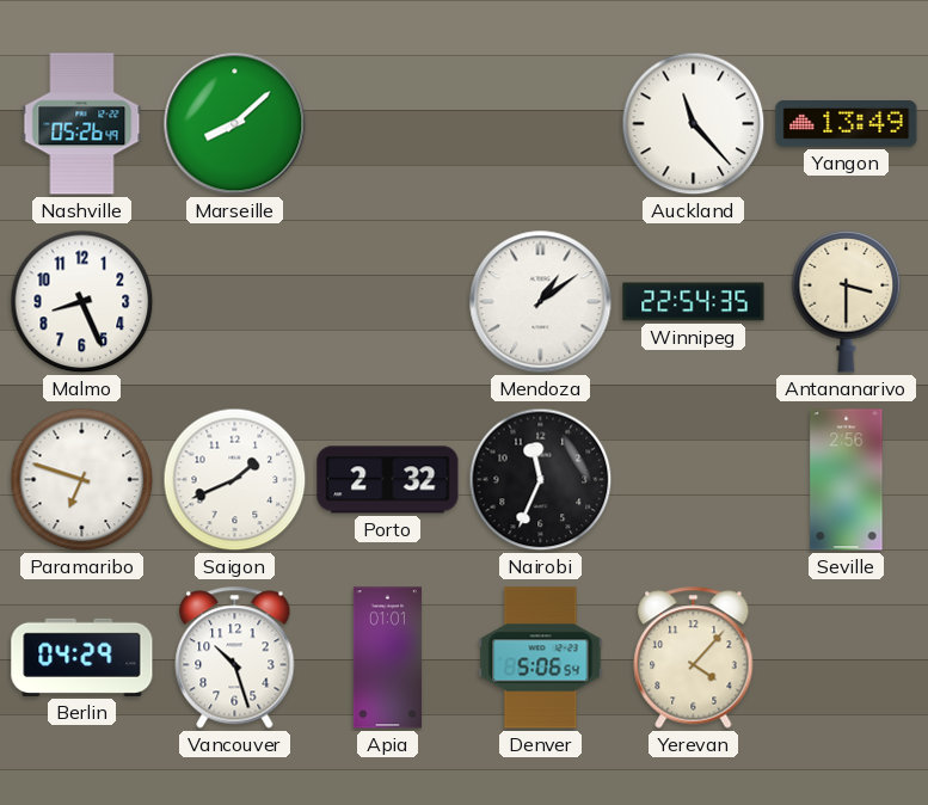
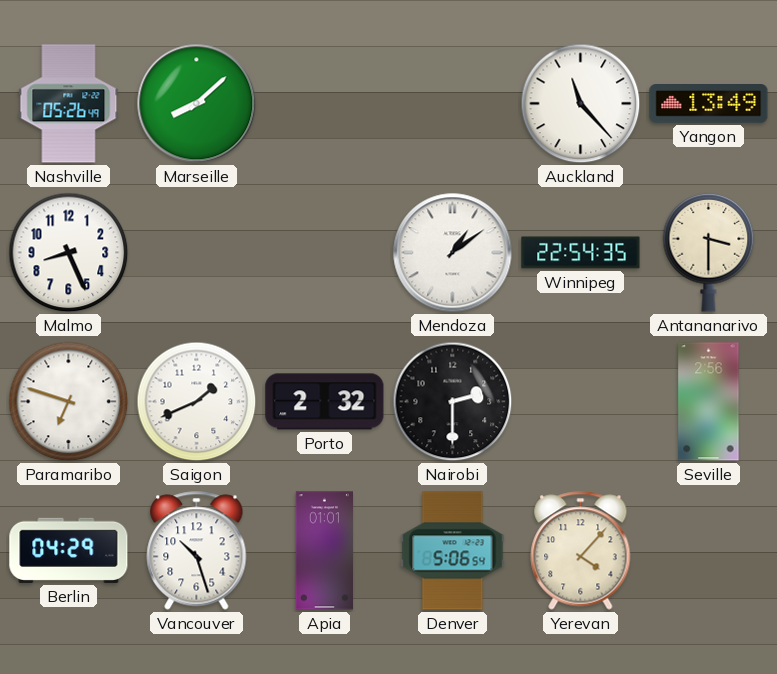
Nairobi: 11:34 -> 2:30 (453, 402)
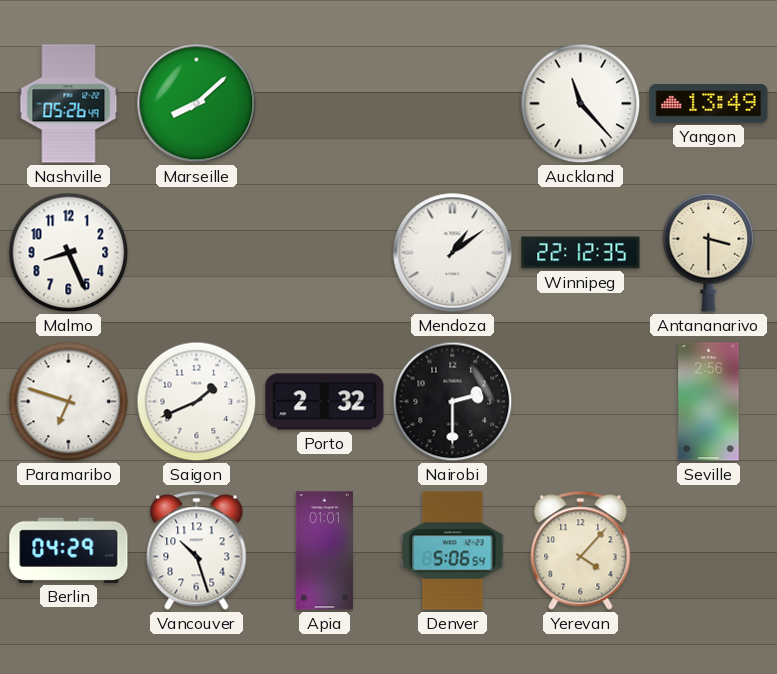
Winnipeg: 22:54 -> 22:12 (581, 253)
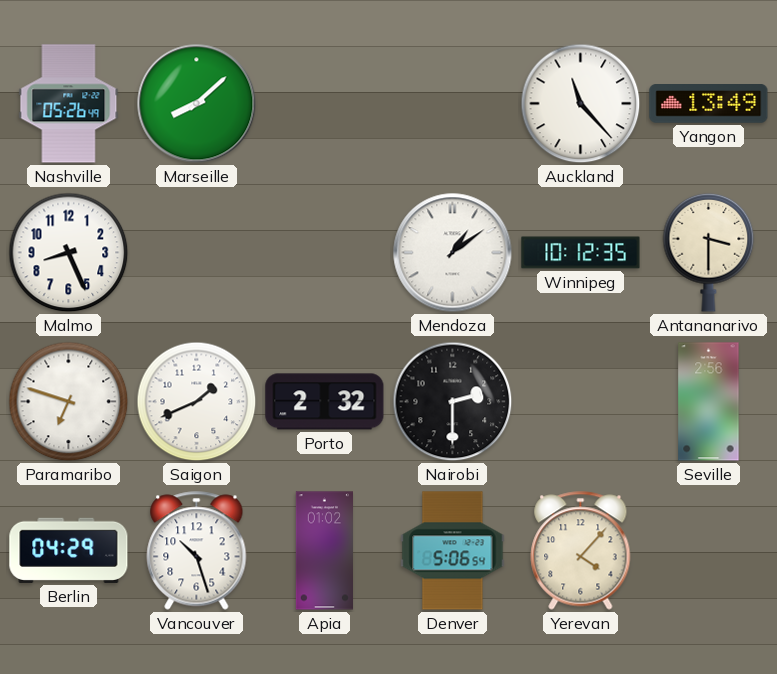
Winnipeg: 22:12 -> 10:12 (581, 253)
Apia: 01:01 -> 01:02 (324, 551)
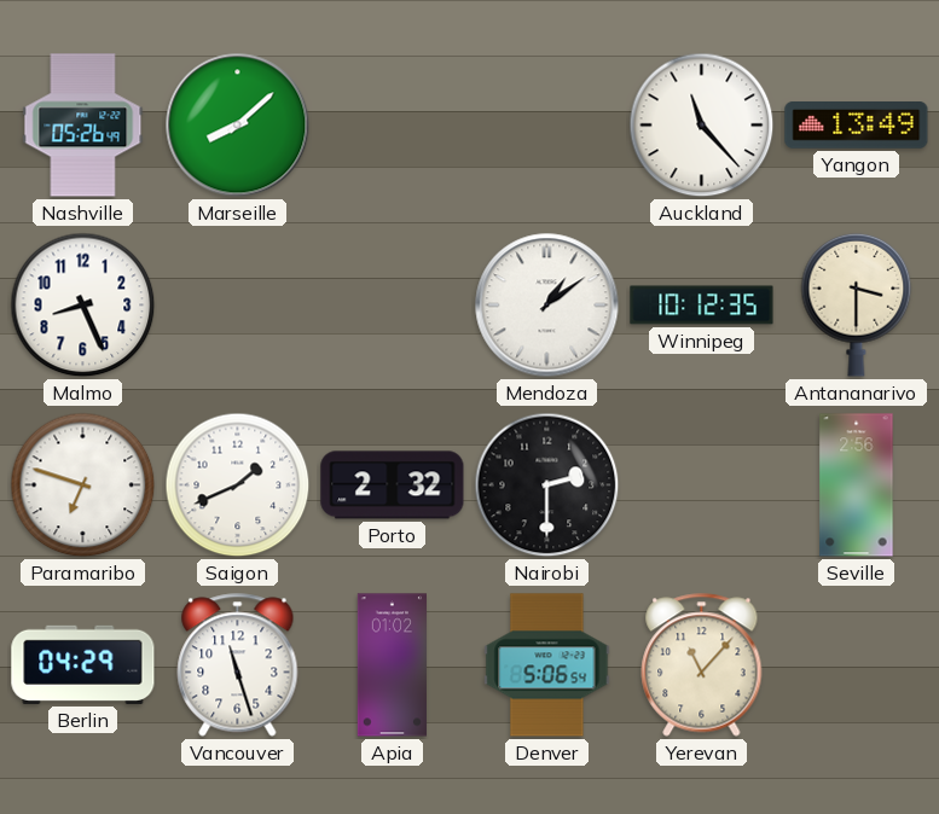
Vancouver: 10:27 -> 11:27 (238, 665)
Yerevan: 4:07 -> 11:07 (702, 665)
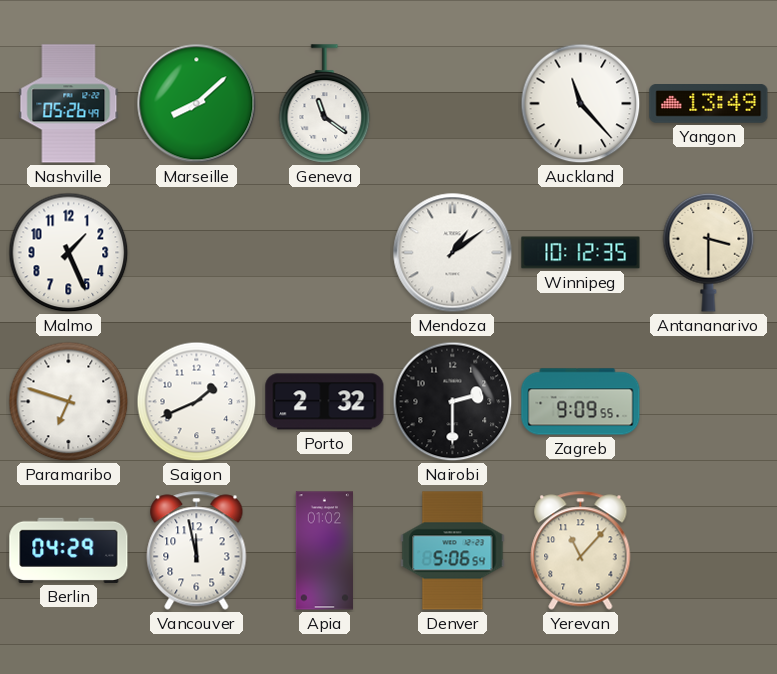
Geneva: none -> 11:21 (325, 104)
Malmo: 8:26 -> 1:26 (69, 253)
Zagreb: none -> 9:09 (581, 402)
Seville: 2:56 -> none (857, 486)
Vancouver: 11:27 -> 11:58 (197, 551)
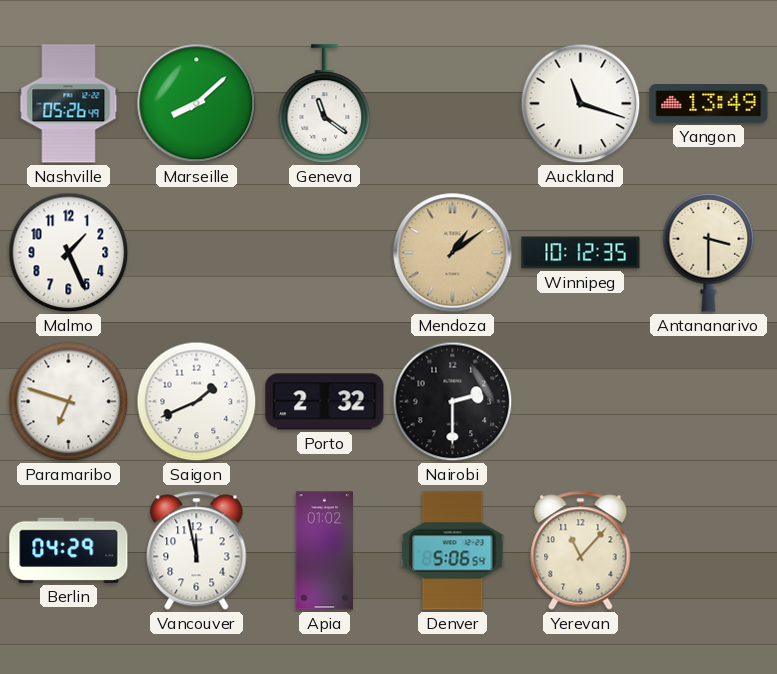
Auckland: 11:23 -> 11:18 (581, 104)
Mendoza dial: white -> champagne (453, 253)
Zagreb: 9:09 -> none (581, 402)
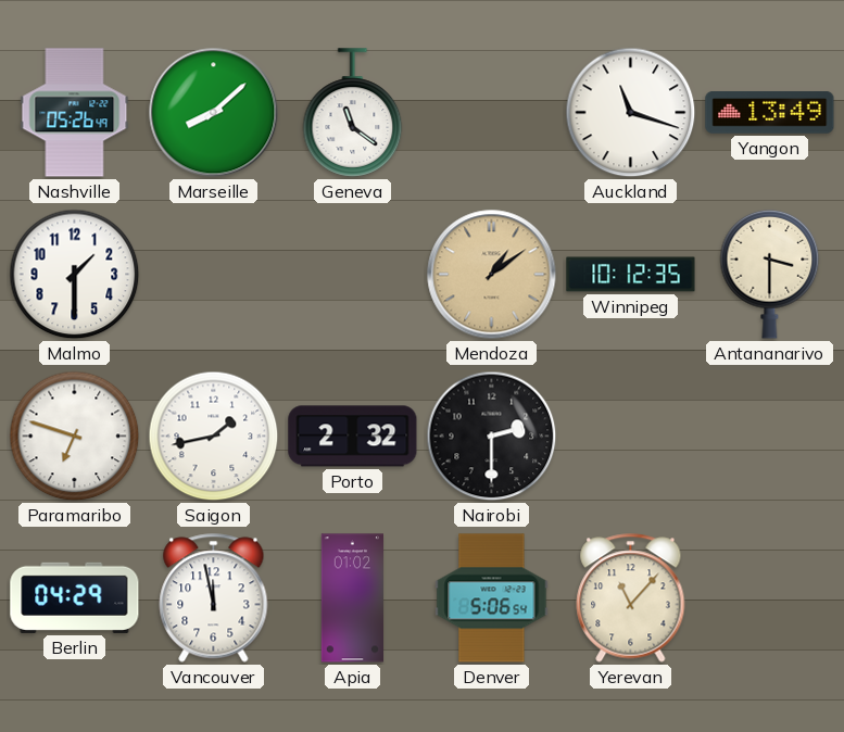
Malmo: 1:26 -> 1:30 (75, 275)
Saigon: 1:41 -> 1:43 (214, 437)
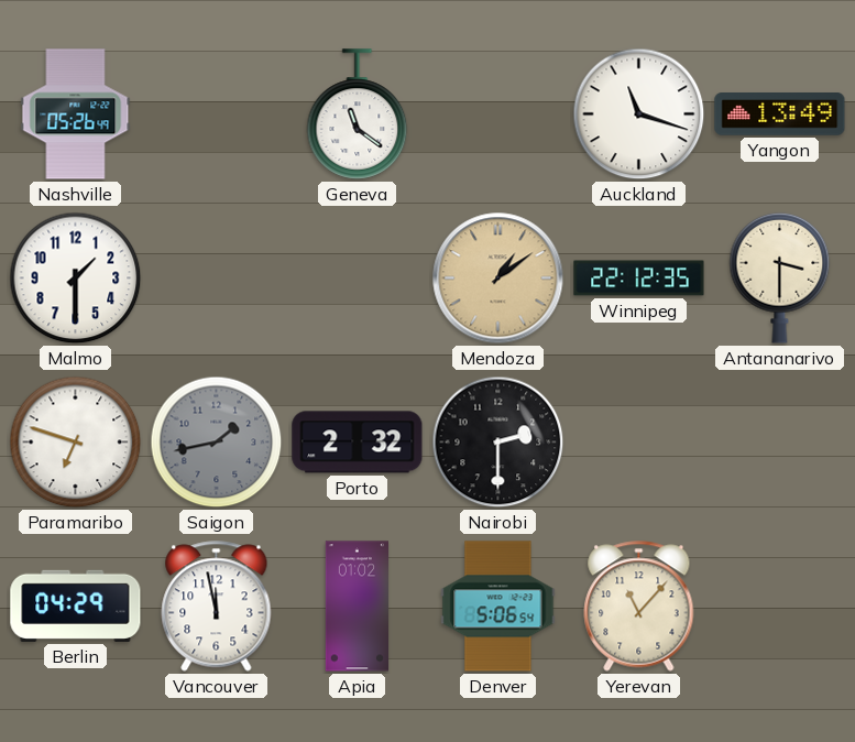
Marseille: 8:08 -> none (214, 113)
Winnipeg: 10:12 -> 22:12 (639, 279)
Saigon dial: white -> grey (217, 443)
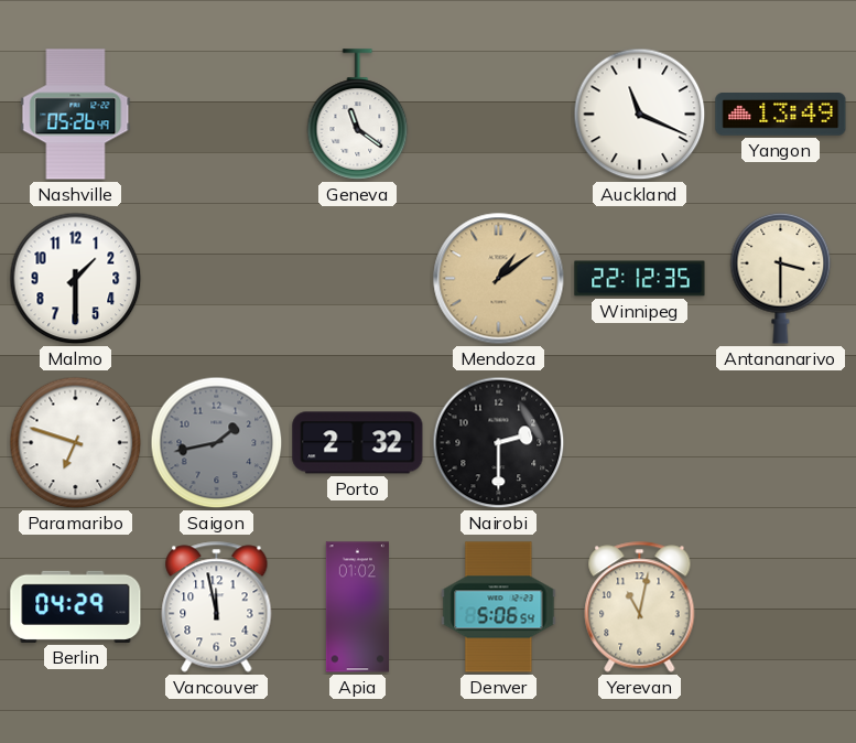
Auckland: 11:18 -> 11:19 (640, 115)
Yerevan: 11:07 -> 11:02 (640, 607)
